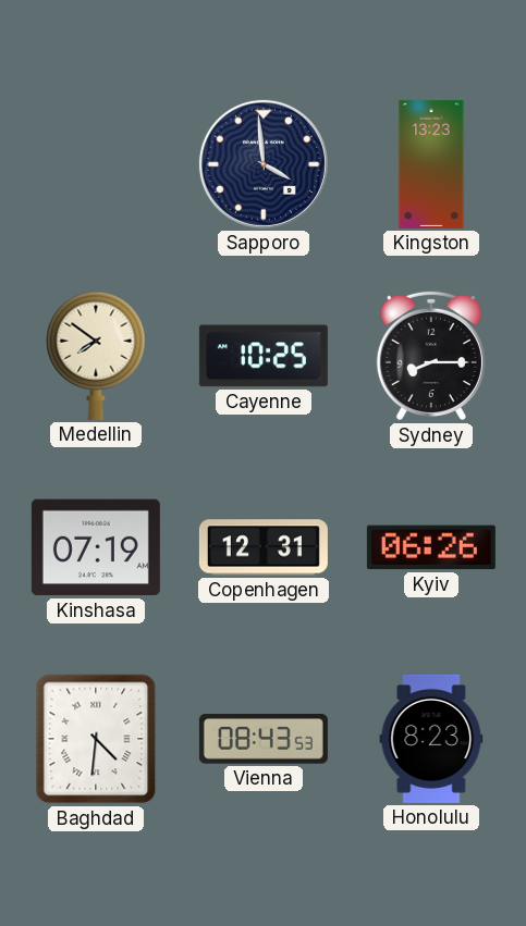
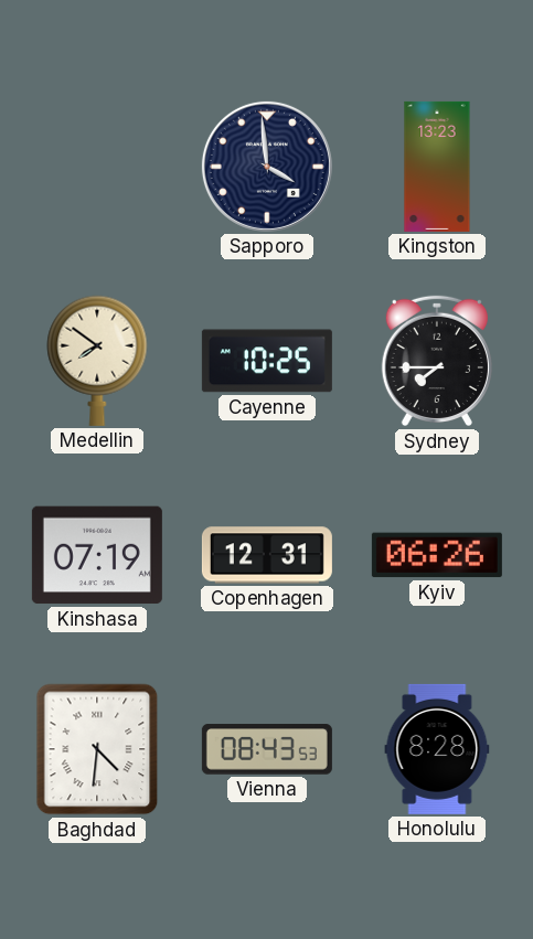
Sydney: 8:15 -> 7:45 (437, 361)
Honolulu: 8:23 -> 8:28 (437, 749)
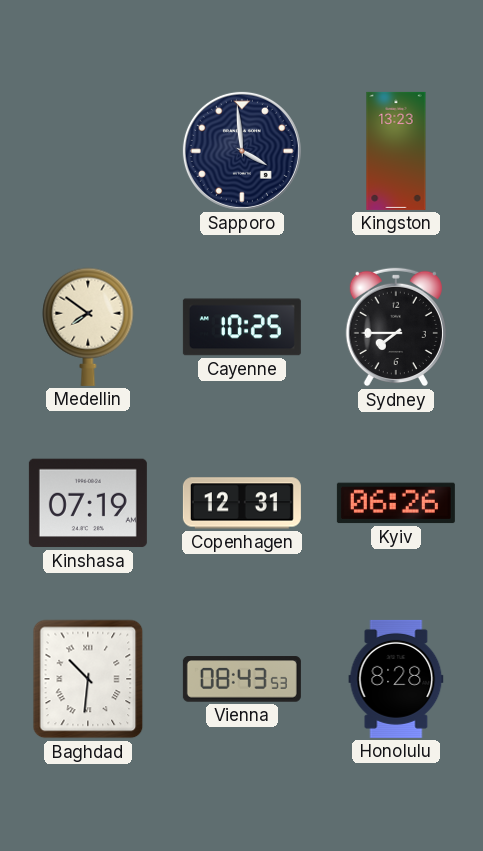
Baghdad: 4:31 -> 10:31 (88, 679)
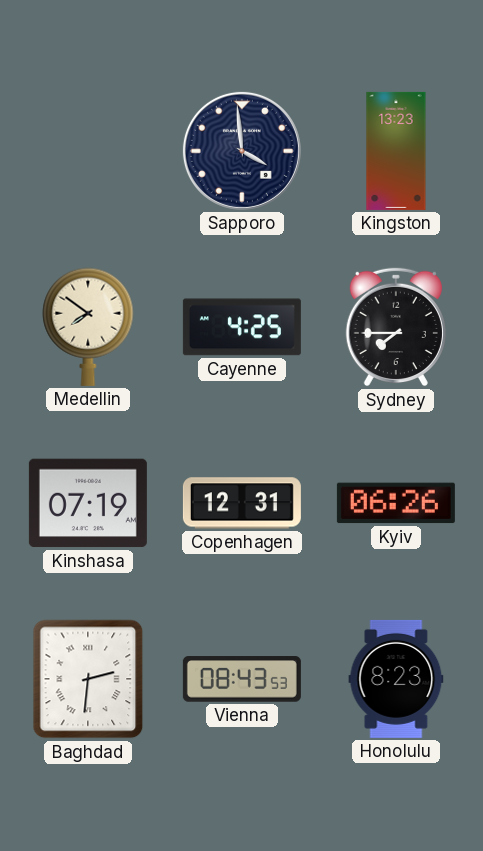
Cayenne: 10:25 -> 4:25 (242, 327)
Baghdad: 10:31 -> 2:31 (88, 679)
Honolulu: 8:28 -> 8:23 (396, 679)
